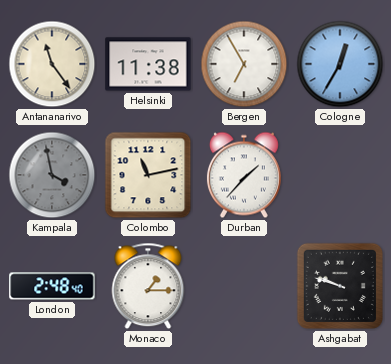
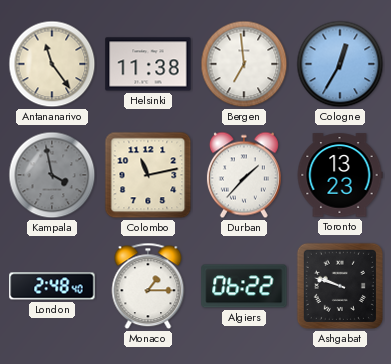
Bergen: 6:55 -> 6:59 (244, 64)
Toronto: none -> 13:23 (340, 175)
Algiers: none -> 06:22 (244, 286)
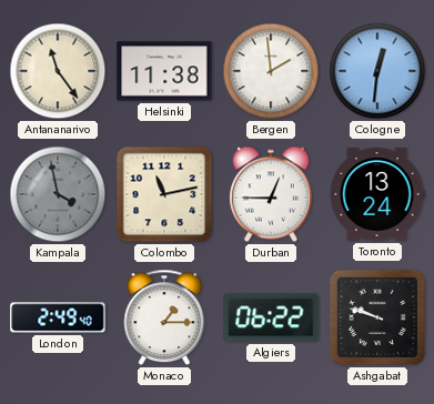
Bergen: 6:59 -> 1:59 (271, 71)
Cologne: 12:35 -> 12:31 (377, 71)
Durban: 1:37 -> 12:45 (271, 194)
Toronto: 13:23 -> 13:24 (377, 194)
London: 2:48 -> 2:49 (58, 317)
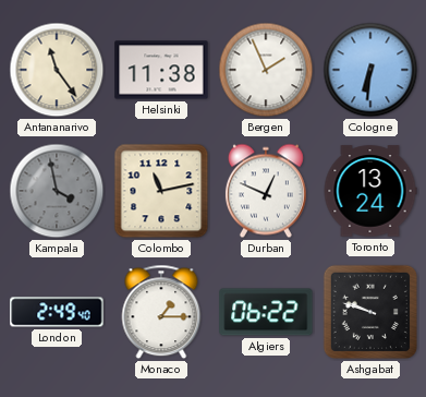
Bergen: 1:59 -> 1:56 (266, 70)
Cologne: 12:31 -> 6:31 (370, 70)
Durban: 12:45 -> 12:49 (266, 191)
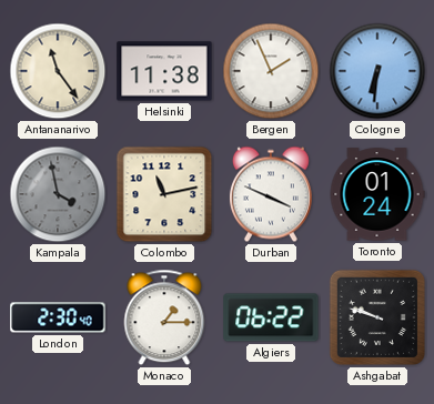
Durban: 12:49 -> 3:49 (271, 194)
Toronto: 13:24 -> 01:24 (377, 194)
London: 2:49 -> 2:30 (58, 317)
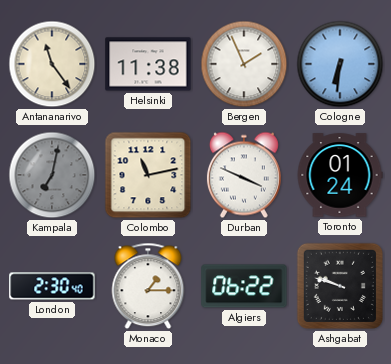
Kampala: 3:58 -> 7:02 (52, 175)
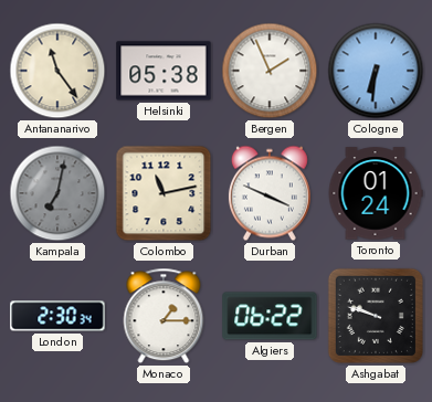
Helsinki: 11:38 -> 05:38 (164, 71)
London: 2:30:40 -> 2:30:34 (57, 316)
